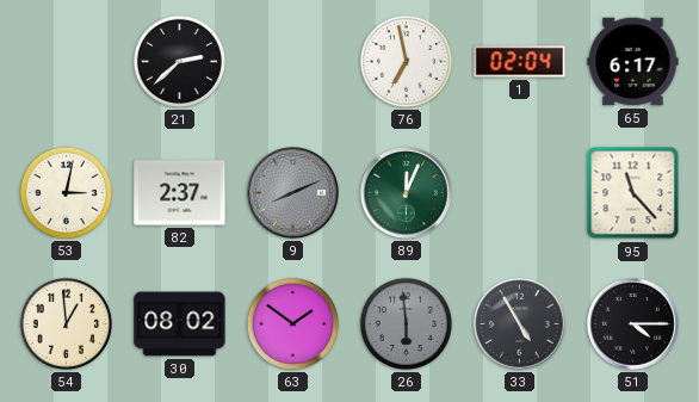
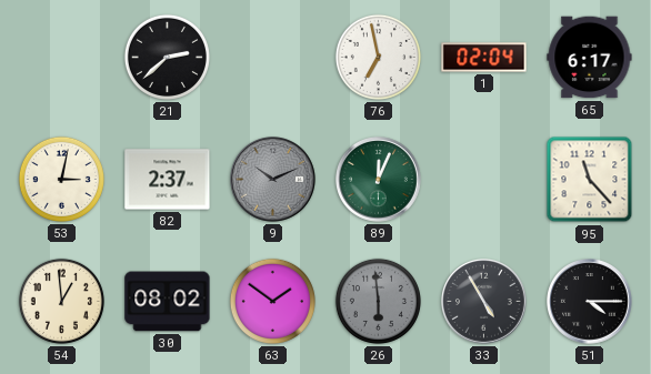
9: 8:11 -> 10:11 (273, 180)
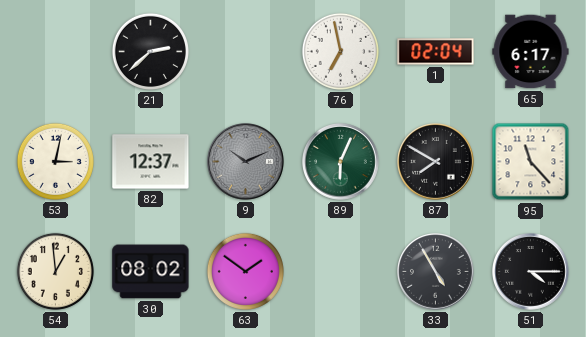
82: 2:37 -> 12:37 (151, 162)
89: 12:04 -> 6:04 (341, 162)
87: none -> 7:50 (436, 162)
26: 5:59 -> none (378, 301)
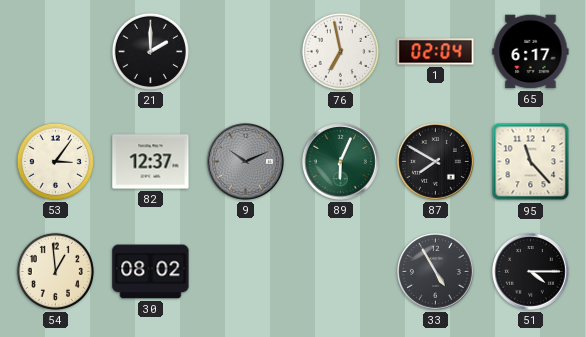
21: 2:38 -> 2:00 (150, 51)
53: 3:02 -> 3:06 (55, 161)
63: 1:51 -> none (245, 271)
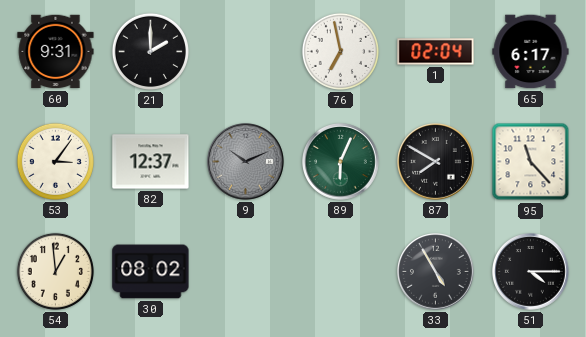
60: none -> 9:31 (56, 52)
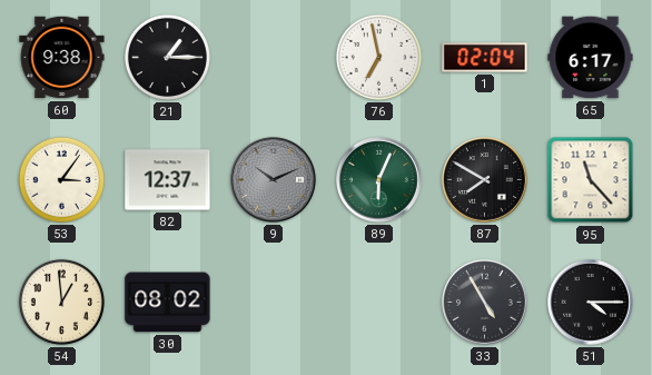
60: 9:31 -> 9:38 (62, 58)
21: 2:00 -> 1:15 (167, 57)
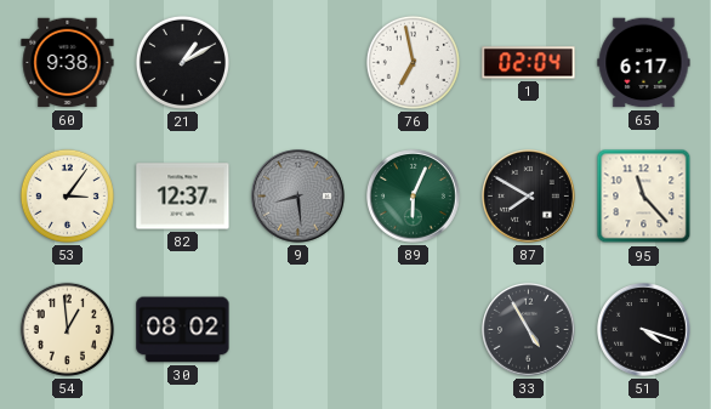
21: 1:15 -> 1:10 (182, 62)
9: 10:11 -> 8:29 (298, 197)
51: 4:15 -> 4:18 (644, 330)
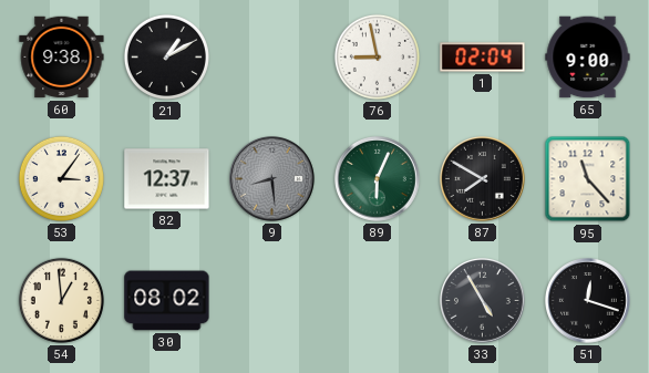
76: 6:58 -> 8:58 (377, 56)
65: 6:17 -> 9:00 (588, 58)
51: 4:18 -> 12:18 (588, 301)
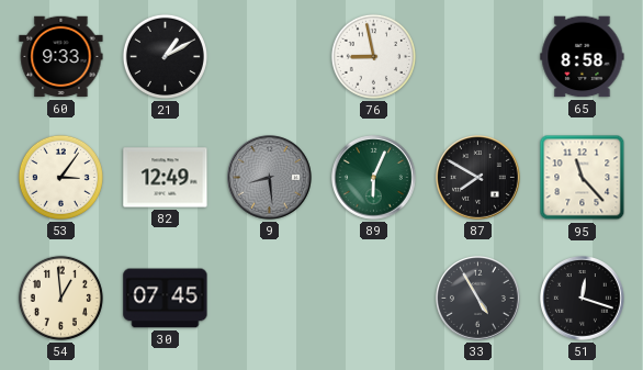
60: 9:38 -> 9:33 (61, 57)
1: 02:04 -> none (483, 58)
65: 9:00 -> 8:58 (583, 57)
82: 12:37 -> 12:49 (166, 178)
30: 08:02 -> 07:45 (166, 299)
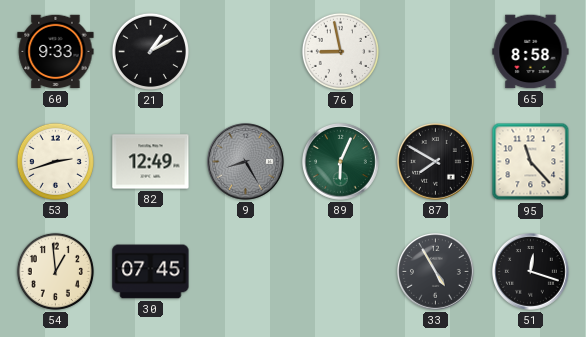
53: 3:06 -> 2:42 (55, 161)
9: 8:29 -> 8:25 (246, 162)
